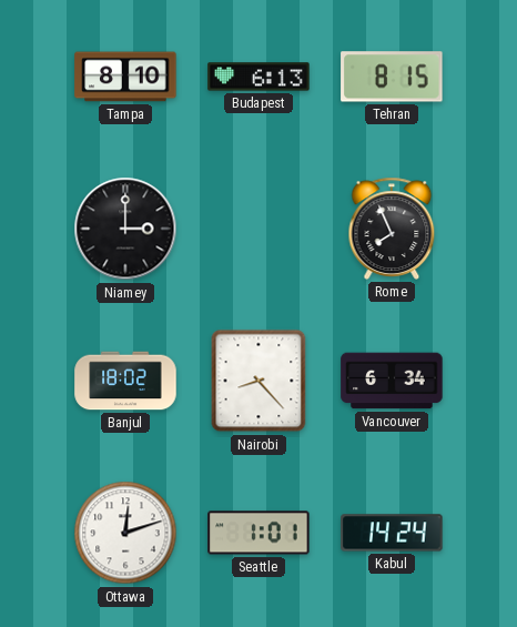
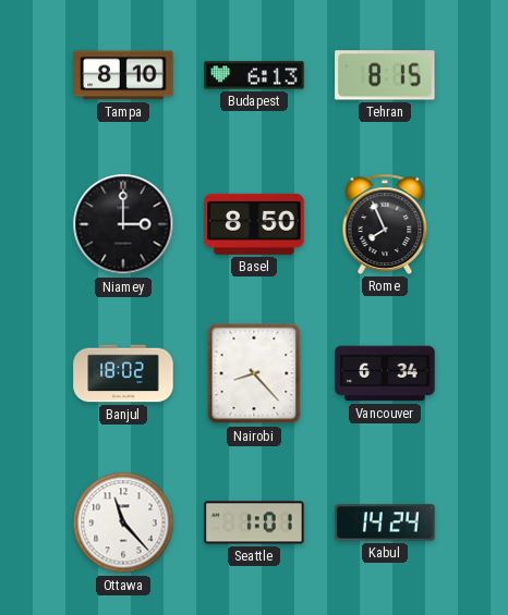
Basel: none -> 8:50 (254, 224)
Ottawa: 12:12 -> 11:23 (123, 522)
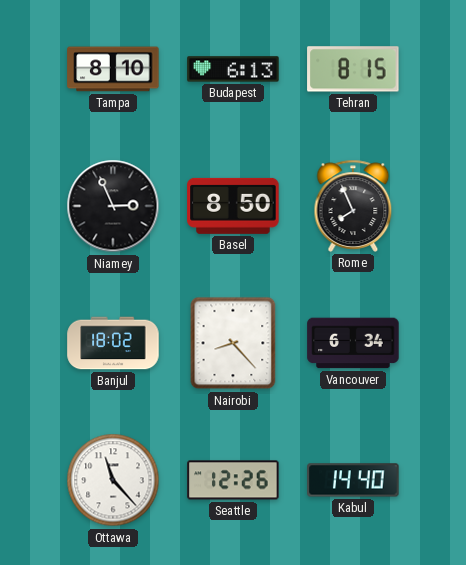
Niamey: 3:00 -> 2:56 (113, 206)
Seattle: 1:01 -> 12:26 (233, 480)
Kabul: 14:24 -> 14:40 (353, 480)
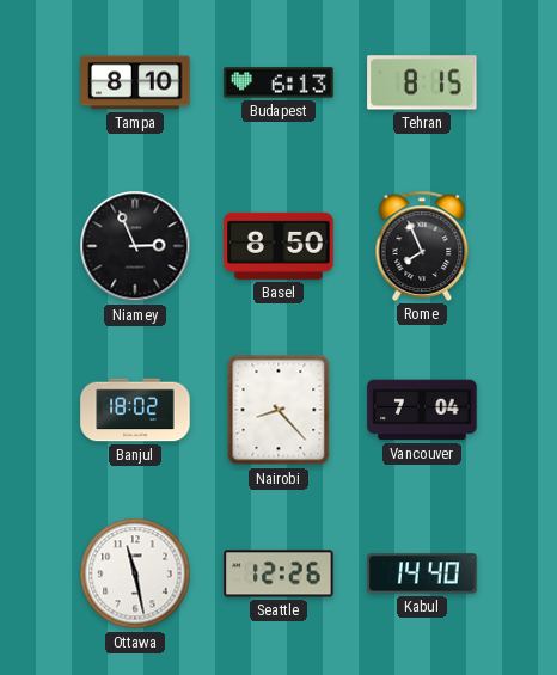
Vancouver: 6:34 -> 7:04 (422, 410)
Ottawa: 11:23 -> 11:28 (135, 573)
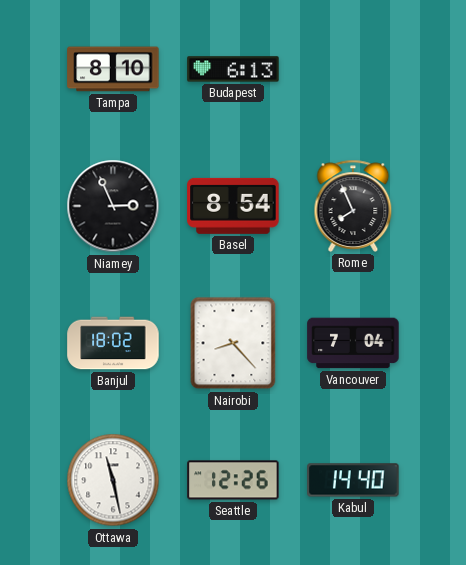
Tehran: 8:15 -> none (422, 82)
Basel: 8:50 -> 8:54 (233, 206)
